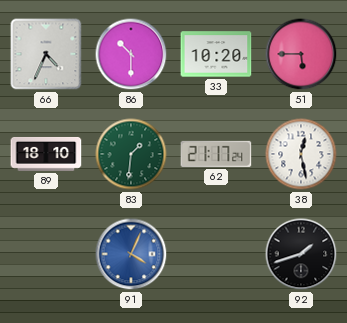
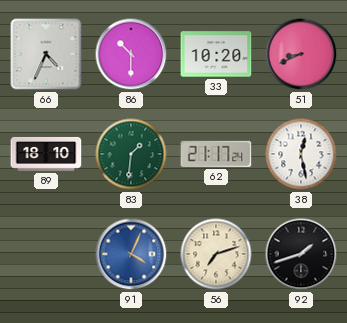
51: 5:45 -> 8:41 (301, 54)
56: none -> 7:12 (216, 254)
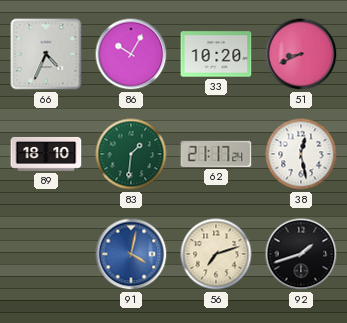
86: 10:30 -> 10:05 (131, 54)
91: 4:04 -> 4:02 (131, 254)
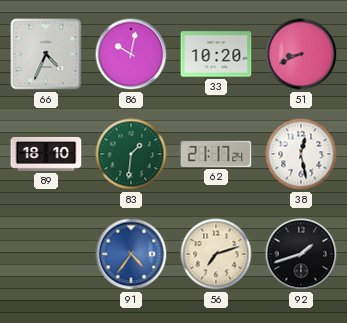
86: 10:05 -> 10:02 (131, 54)
91: 4:02 -> 4:36 (131, 254)
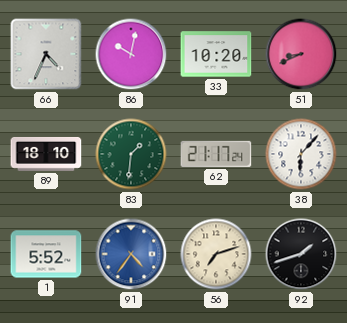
38: 12:28 -> 6:07 (301, 154)
1: none -> 5:52 (46, 254)
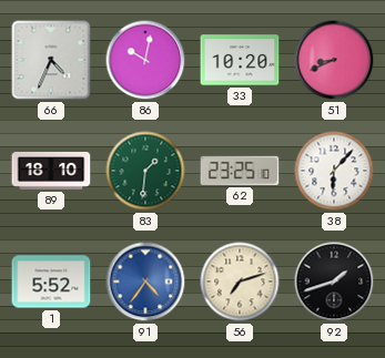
62: 21:17 -> 23:25 (240, 171)
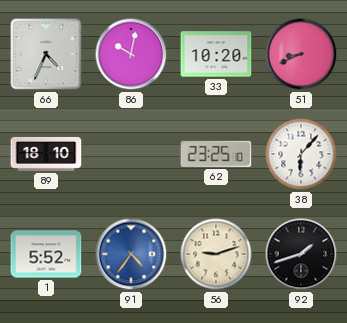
83: 1:31 -> none (145, 171)
56: 7:12 -> 9:12 (216, 254)
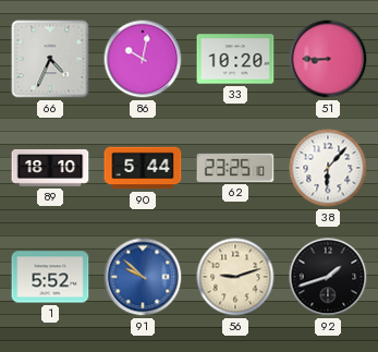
51: 8:41 -> 8:45 (328, 59)
90: none -> 5:44 (143, 168)
91: 4:36 -> 9:52 (143, 277)
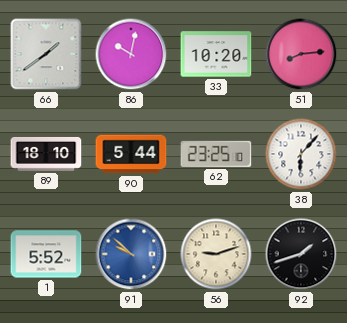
66: 4:34 -> 1:39 (46, 54)
51: 8:45 -> 8:14 (301, 54)
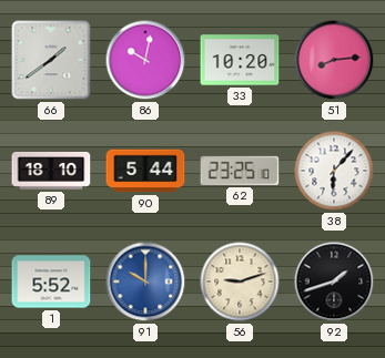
91: 9:52 -> 10:00 (145, 282)
